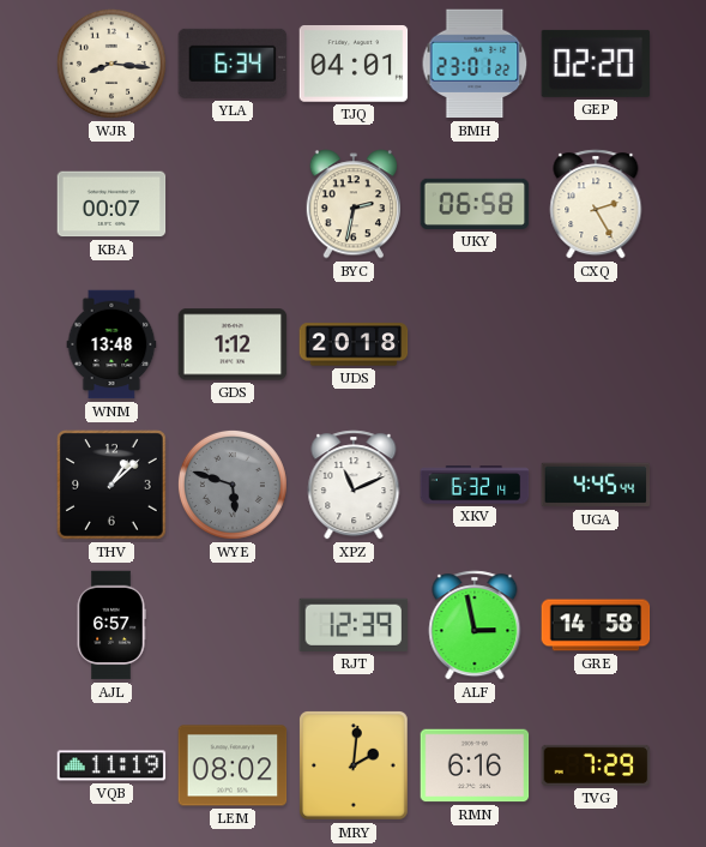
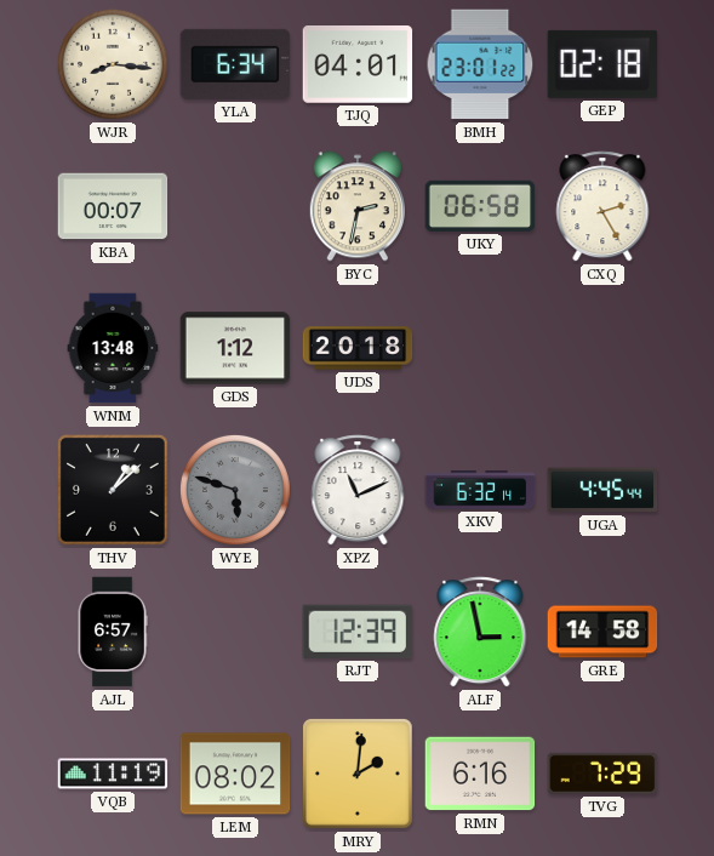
GEP: 02:20 -> 02:18 (602, 64)
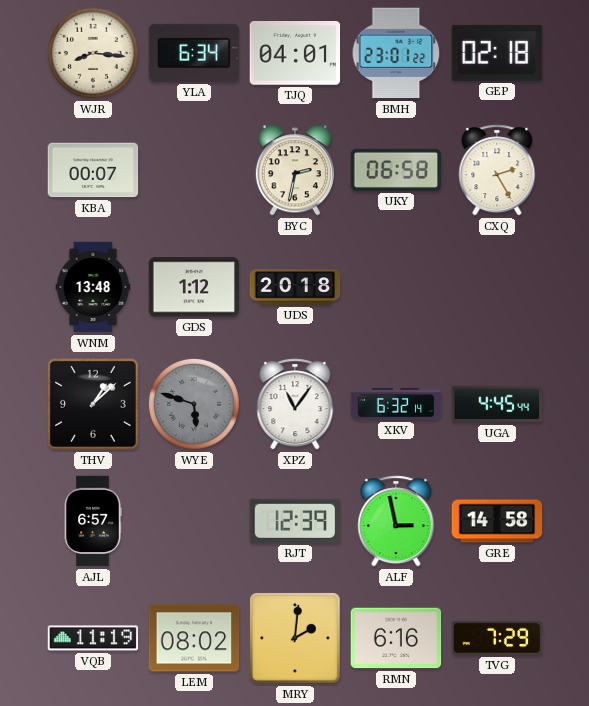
XPZ: 11:11 -> 11:06 (295, 404)
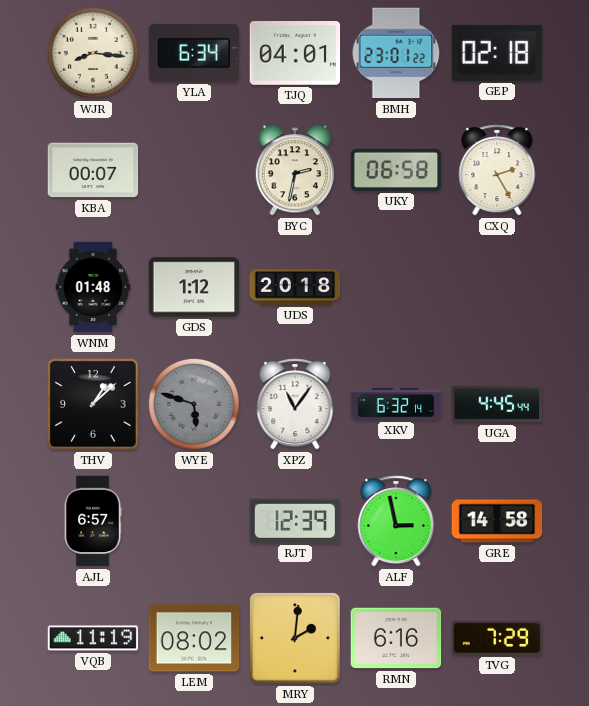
WNM: 13:48 -> 01:48 (93, 287)
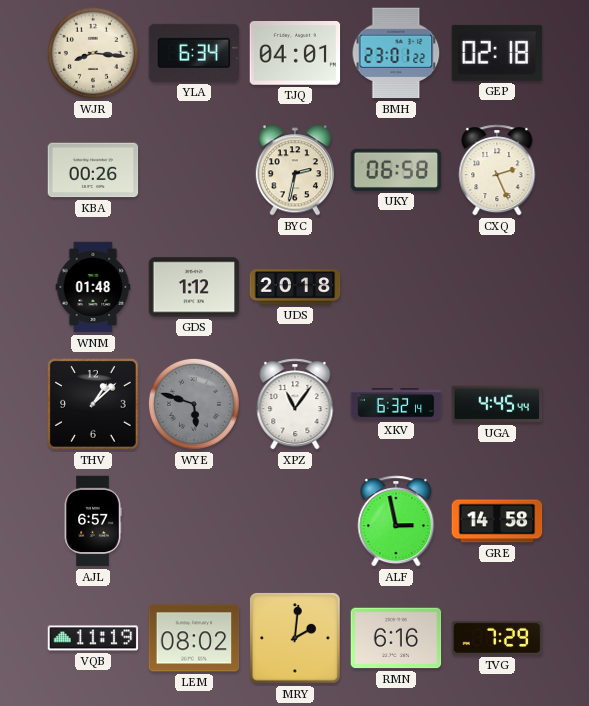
KBA: 00:07 -> 00:26 (93, 170)
CXQ: 2:25 -> 2:26 (497, 170)
RJT: 12:39 -> none (295, 521)
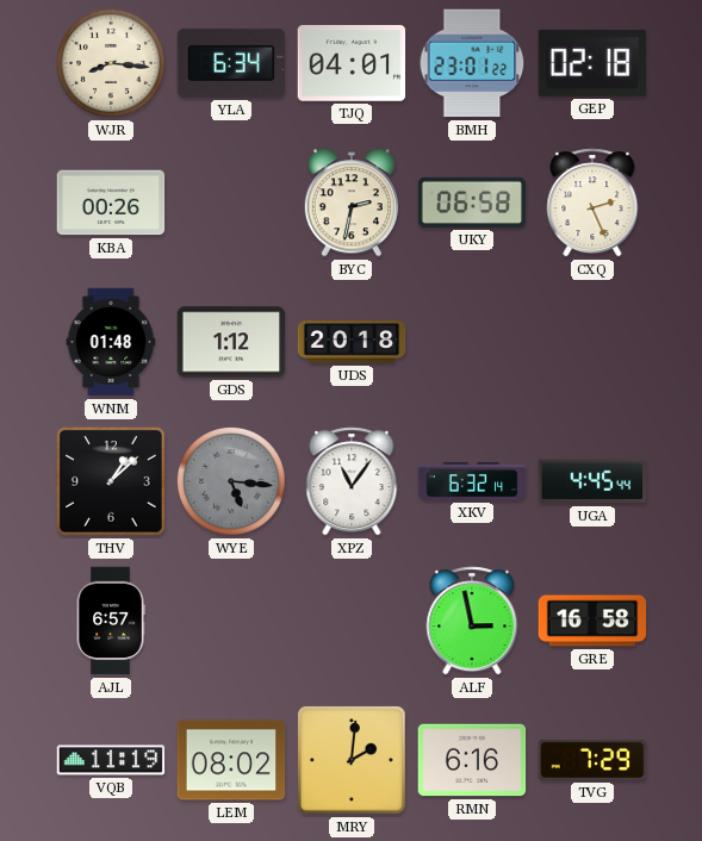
WYE: 5:48 -> 5:16 (231, 481)
GRE: 14:58 -> 16:58 (592, 621)
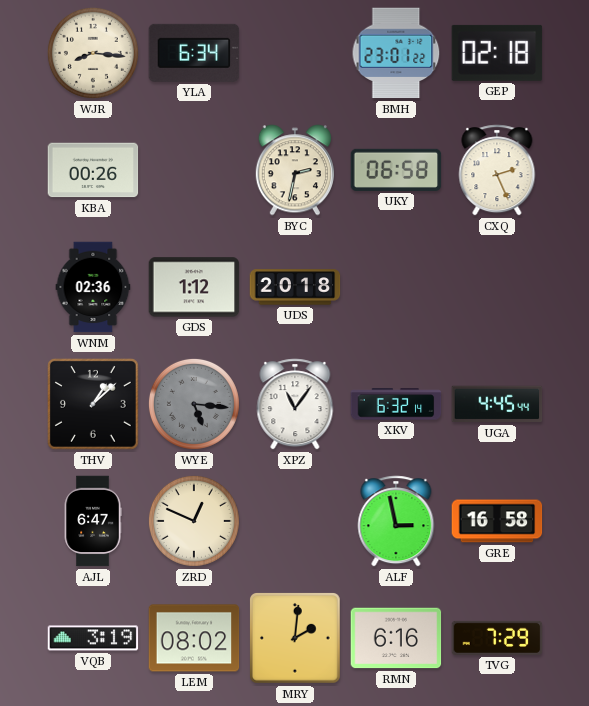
TJQ: 04:01 -> none (352, 63)
WNM: 01:48 -> 02:36 (93, 287)
AJL: 6:57 -> 6:47 (93, 521)
ZRD: none -> 12:49 (194, 521)
VQB: 11:19 -> 3:19 (93, 638)
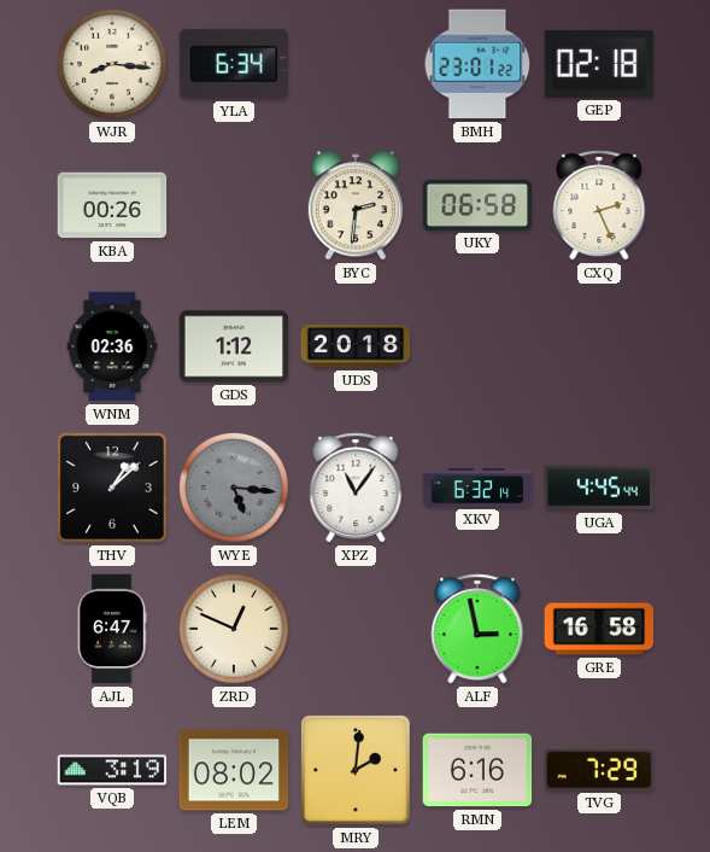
BYC: 2:32 -> 2:31 (356, 205)
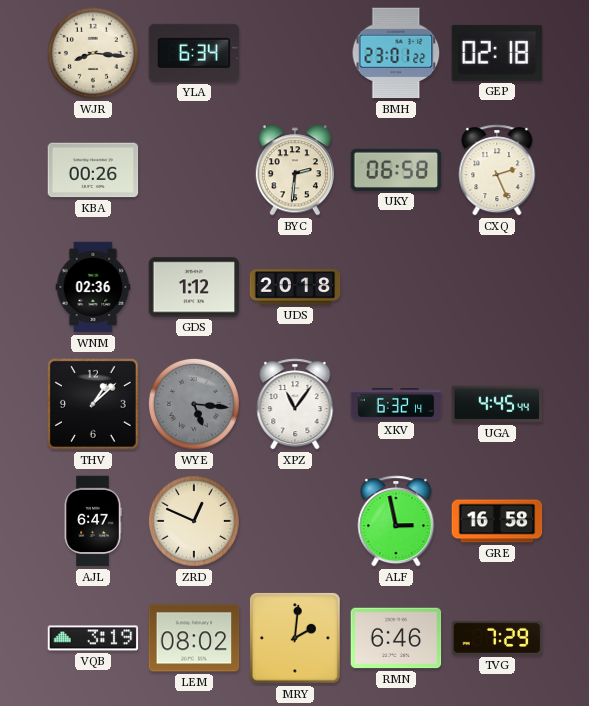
RMN: 6:16 -> 6:46 (396, 638)
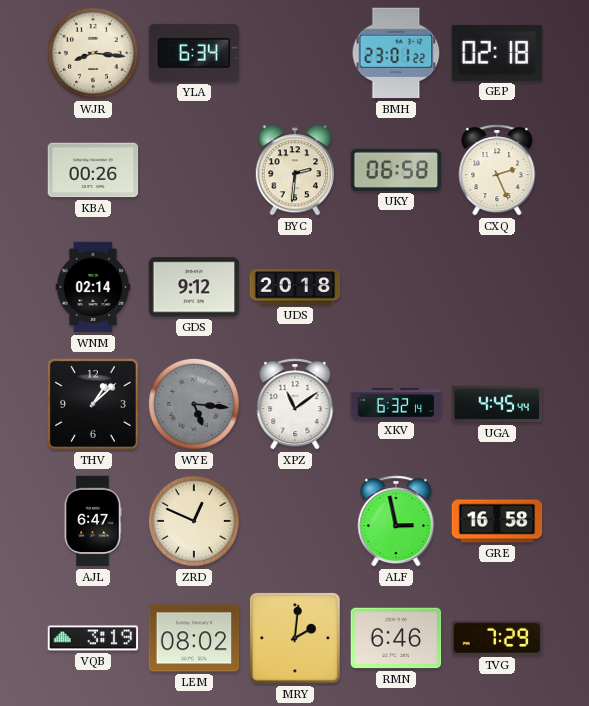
WNM: 02:36 -> 02:14 (93, 287)
GDS: 1:12 -> 9:12 (194, 287)
XPZ: 11:06 -> 11:09 (295, 404)
